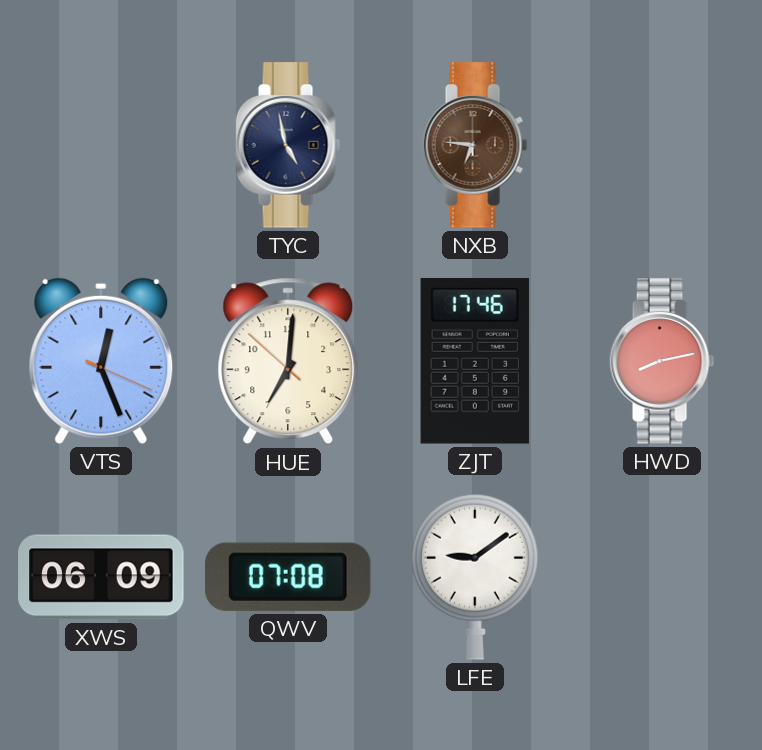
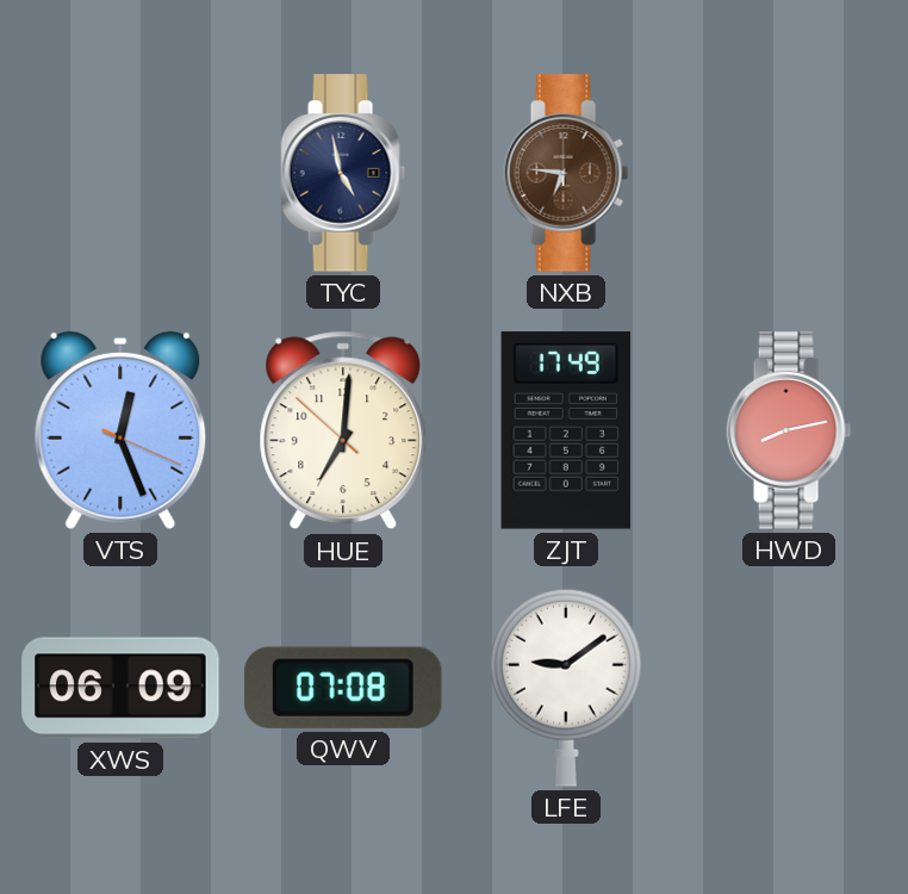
ZJT: 17:46 -> 17:49 (566, 430)
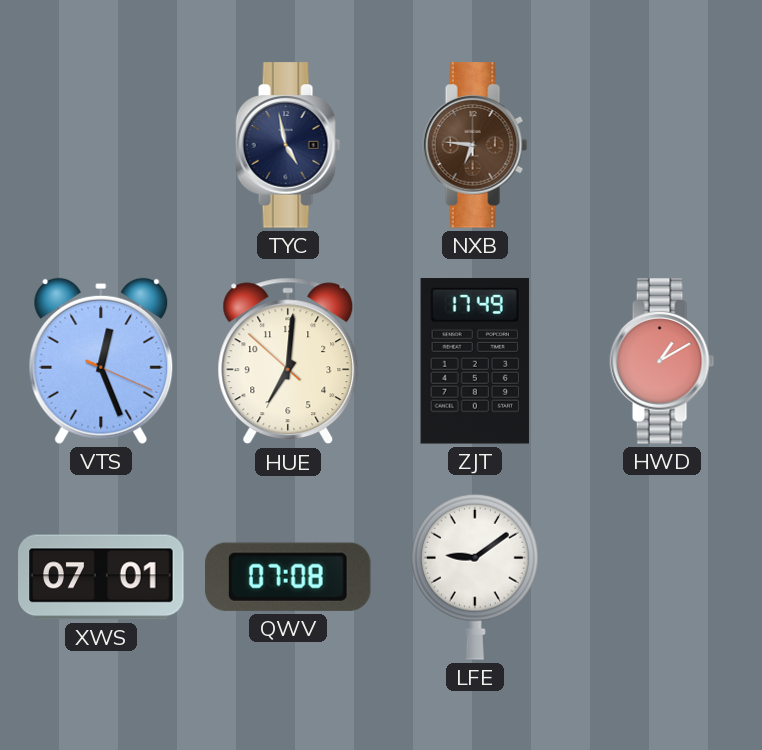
HWD: 8:13 -> 1:10 (662, 361)
XWS: 06:09 -> 07:01 (101, 577)
